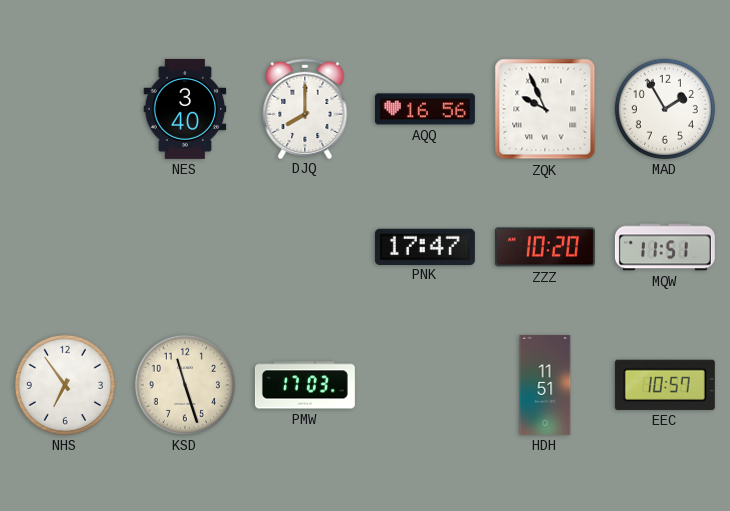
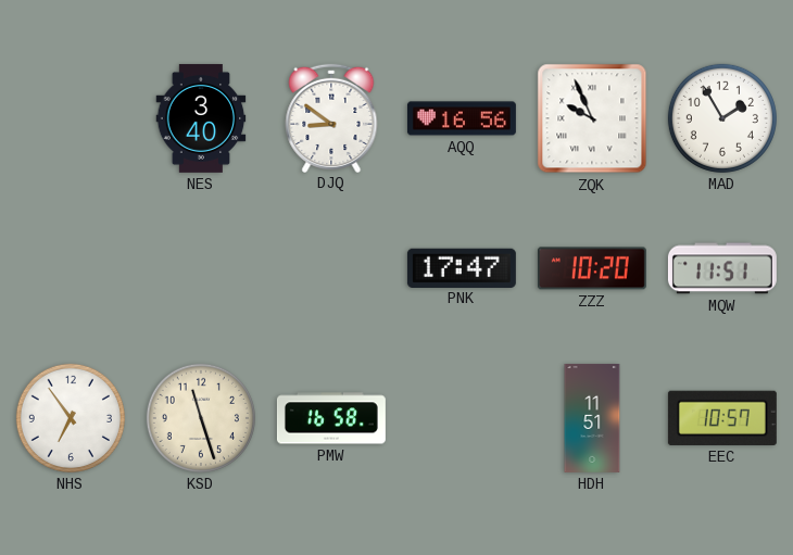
DJQ: 8:00 -> 8:51 (331, 117)
PMW: 17:03 -> 16:58 (331, 418)
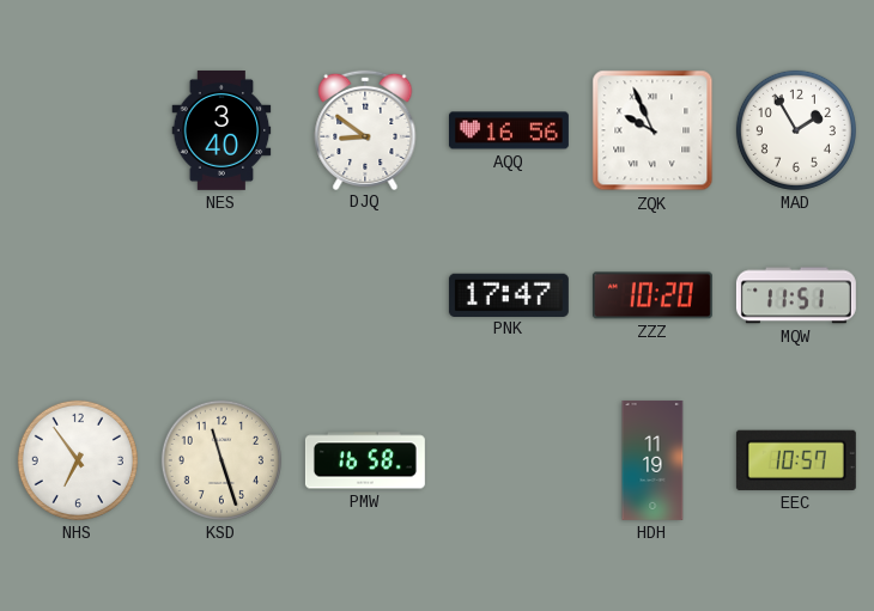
HDH: 11:51 -> 11:19 (653, 460)
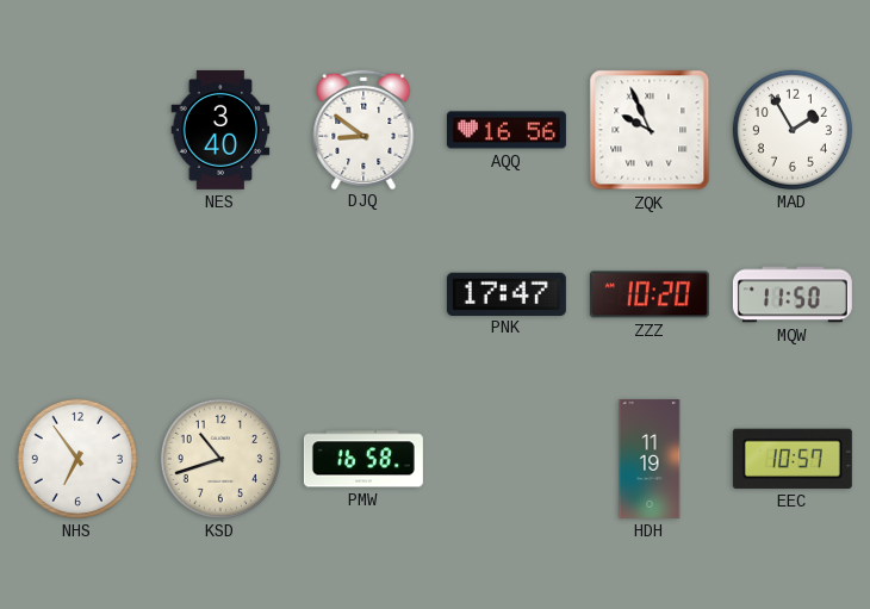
MQW: 11:51 -> 11:50 (793, 294)
KSD: 11:27 -> 10:42 (220, 459)
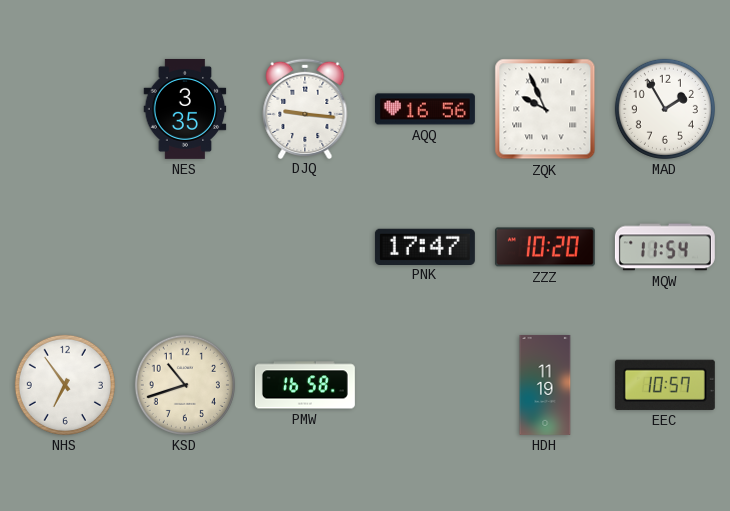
NES: 3:40 -> 3:35 (185, 109)
DJQ: 8:51 -> 9:16 (305, 108)
MQW: 11:50 -> 11:54 (665, 247)
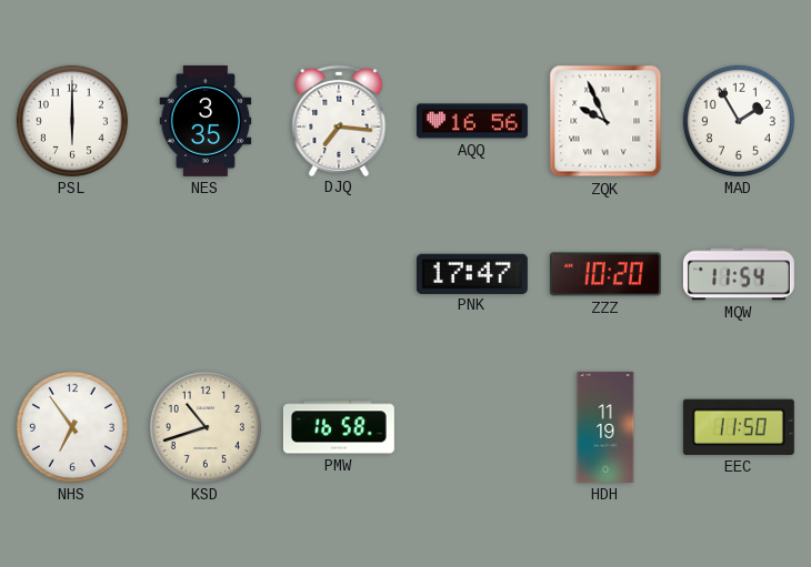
PSL: none -> 6:00 (72, 121)
DJQ: 9:16 -> 7:16 (339, 120)
EEC: 10:57 -> 11:50 (739, 427)
